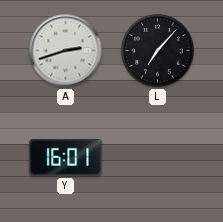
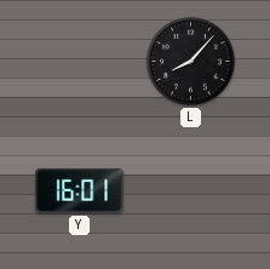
A: 2:42 -> none (66, 51)
L: 7:07 -> 8:07 (191, 62)
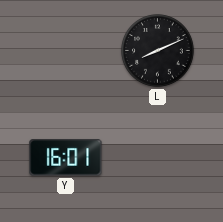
L: 8:07 -> 8:11 (158, 51)
